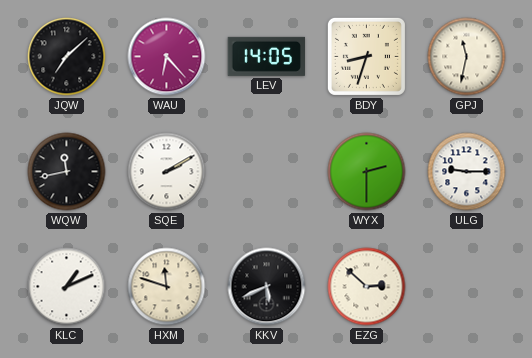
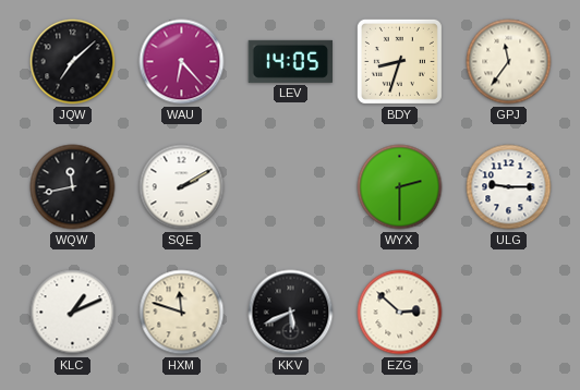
GPJ: 11:32 -> 11:36 (509, 62)
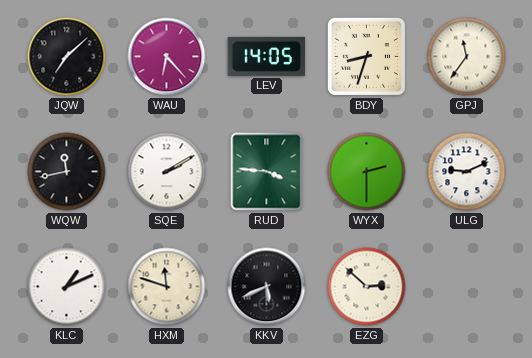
RUD: none -> 3:46 (267, 172)
ULG: 9:15 -> 9:11 (467, 172)
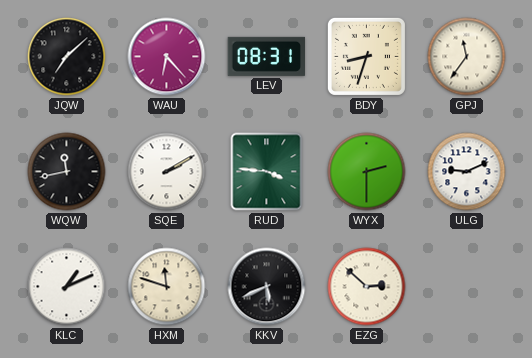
LEV: 14:05 -> 08:31 (267, 56)
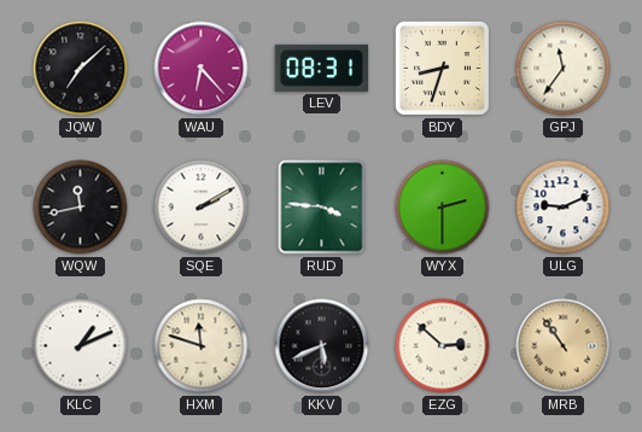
MRB: none -> 10:54 (564, 346)
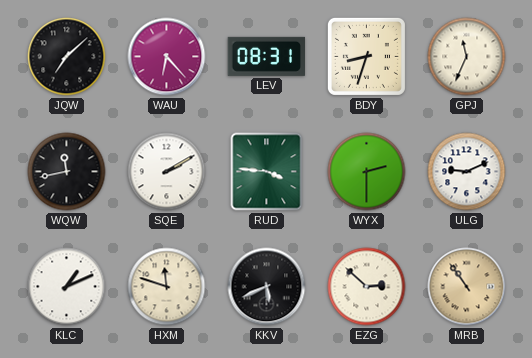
GPJ: 11:36 -> 11:34 (467, 57)
